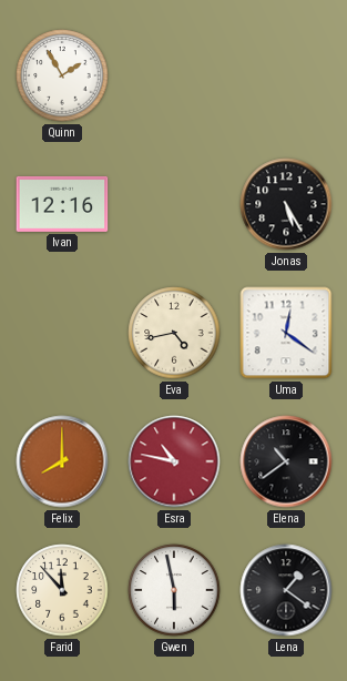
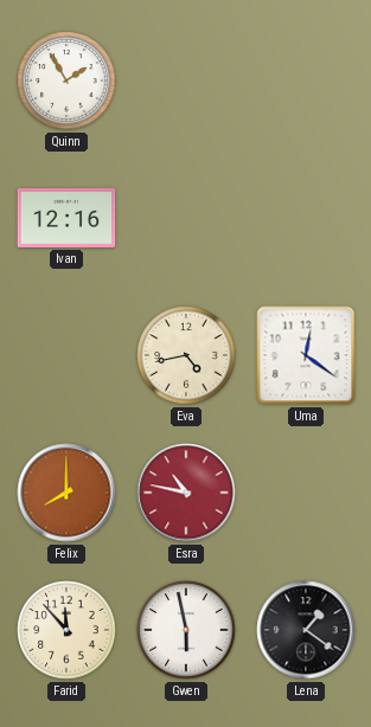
Jonas: 5:25 -> none (286, 204)
Elena: 10:39 -> none (286, 461)
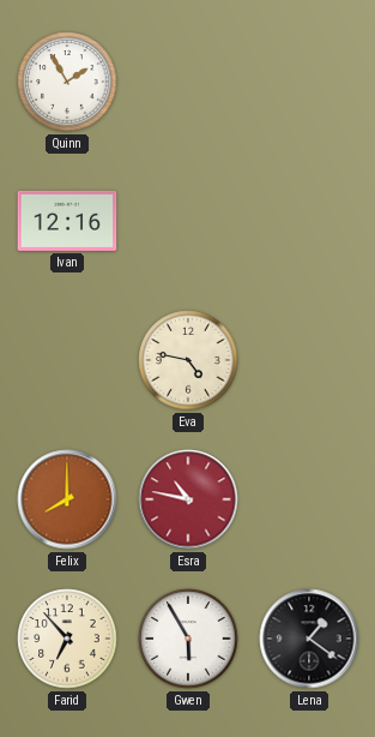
Eva: 4:43 -> 4:47 (188, 360)
Uma: 12:21 -> none (306, 355)
Farid: 11:53 -> 6:53 (67, 639)
Gwen: 5:58 -> 5:55 (188, 639)
